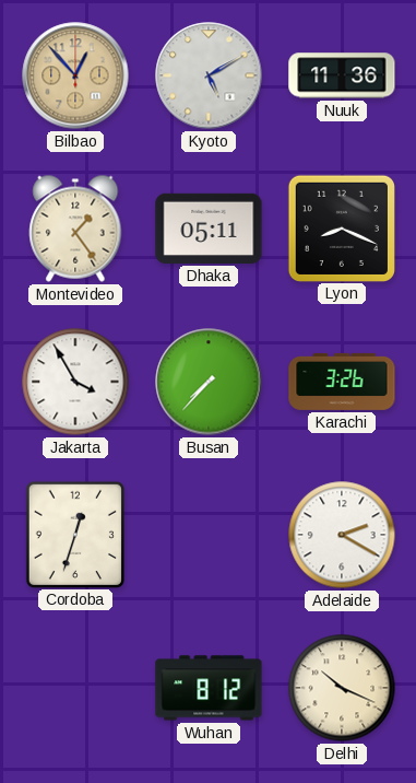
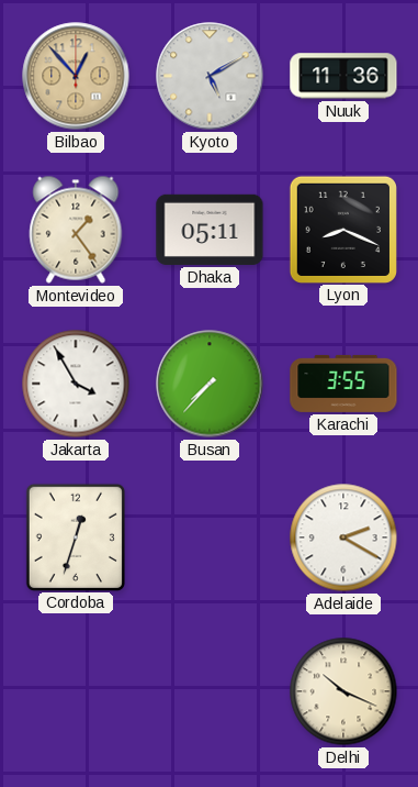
Karachi: 3:26 -> 3:55 (343, 384)
Wuhan: 8:12 -> none (209, 688)
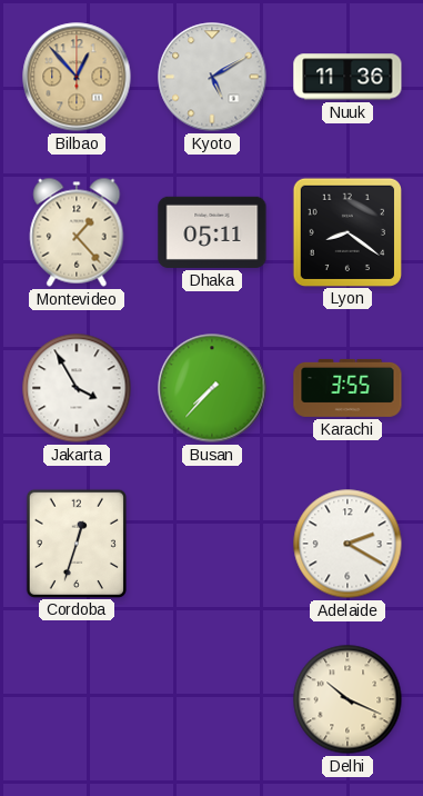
Montevideo: 1:24 -> 1:23 (77, 232)
Lyon: 8:19 -> 8:21 (346, 231)
